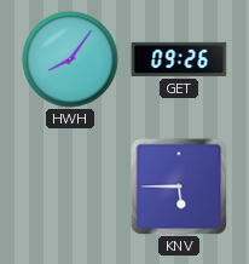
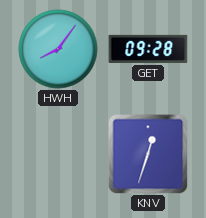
GET: 09:26 -> 09:28 (148, 49)
KNV: 5:45 -> 12:33 (148, 154)
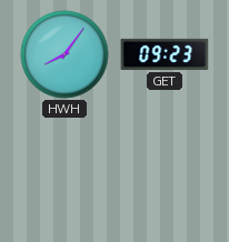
GET: 09:28 -> 09:23 (165, 54)
KNV: 12:33 -> none (148, 154)
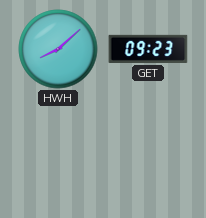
HWH: 8:06 -> 8:08 (58, 49)
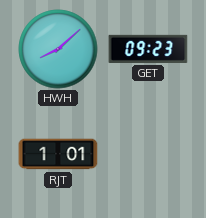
RJT: none -> 1:01 (58, 154)
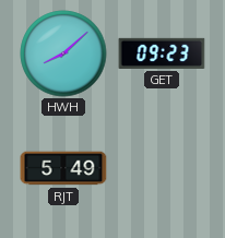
RJT: 1:01 -> 5:49 (63, 168)
